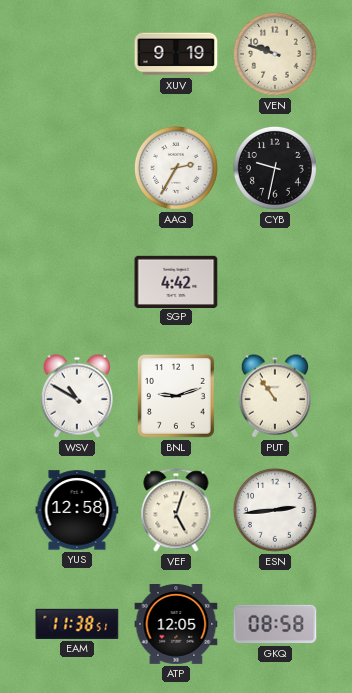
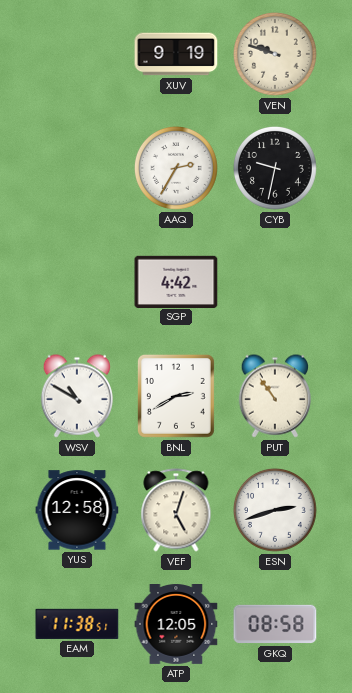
BNL: 9:12 -> 2:40 (176, 396)
ESN: 2:44 -> 2:42 (275, 510)
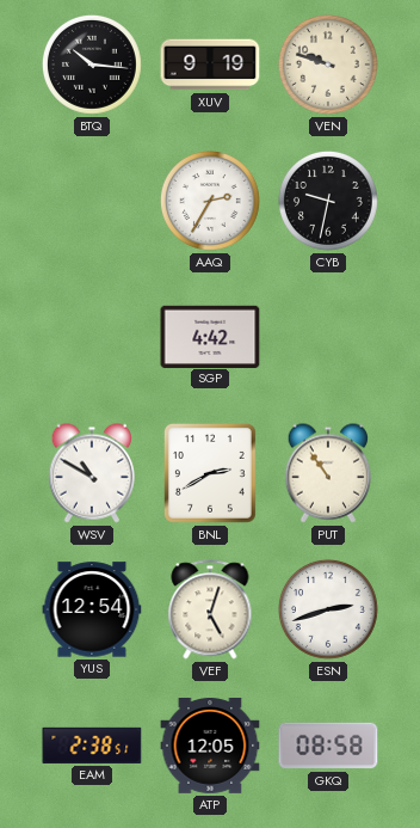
BTQ: none -> 10:16 (92, 65)
YUS: 12:58 -> 12:54 (92, 609)
EAM: 11:38 -> 2:38 (92, 746)
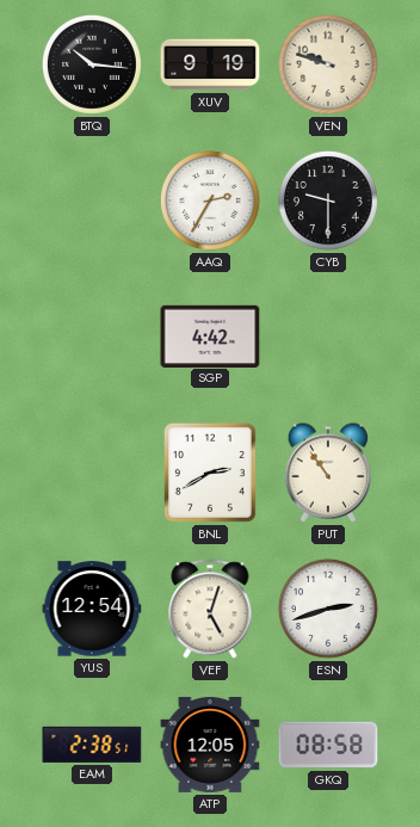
CYB: 9:32 -> 9:30 (328, 200)
WSV: 10:50 -> none (91, 473)
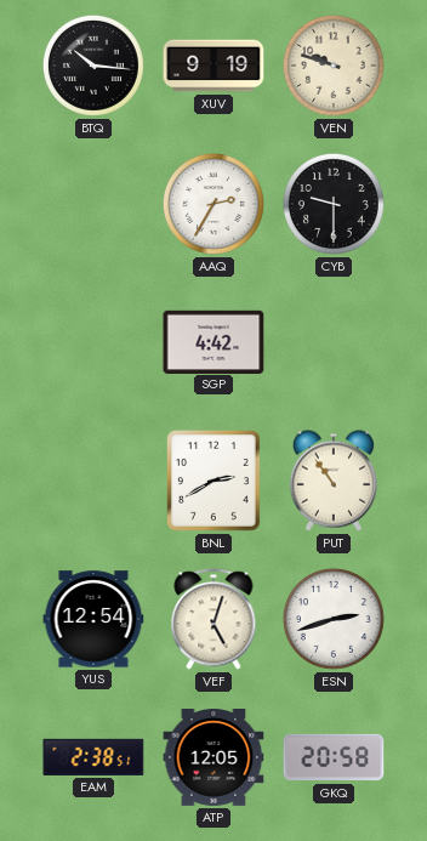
GKQ: 08:58 -> 20:58 (334, 757)
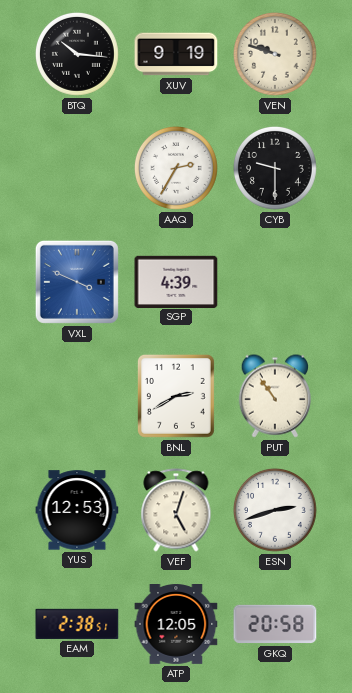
VXL: none -> 3:49 (77, 282)
SGP: 4:42 -> 4:39 (176, 281)
YUS: 12:54 -> 12:53 (77, 510)
